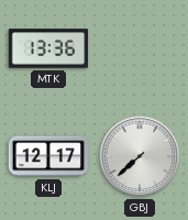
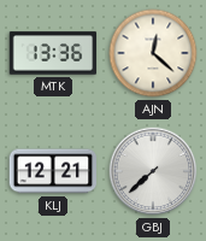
AJN: none -> 12:22 (153, 53)
KLJ: 12:17 -> 12:21 (53, 171)
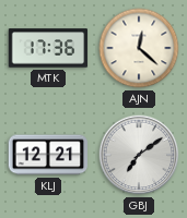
MTK: 13:36 -> 17:36 (48, 48)
GBJ: 7:38 -> 7:09 (139, 155)
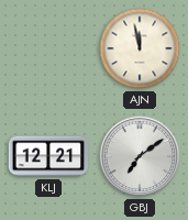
MTK: 17:36 -> none (48, 48)
AJN: 12:22 -> 11:58 (140, 48)
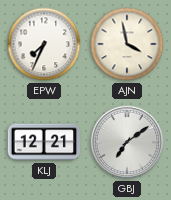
EPW: none -> 7:34 (44, 44)
AJN: 11:58 -> 3:58 (127, 44)
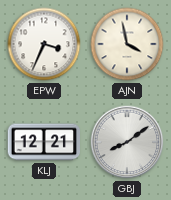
EPW: 7:34 -> 3:34 (44, 44)
GBJ: 7:09 -> 8:09 (127, 142)
